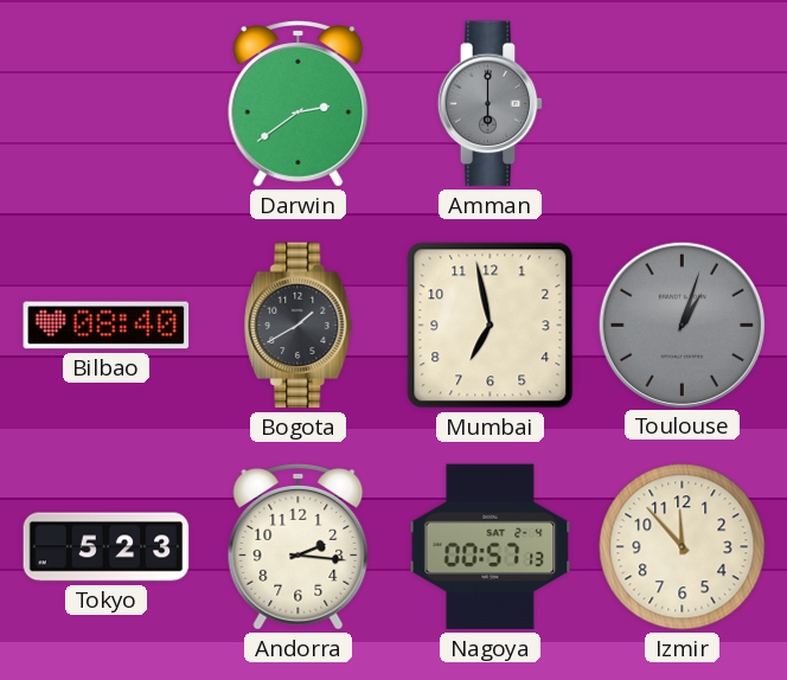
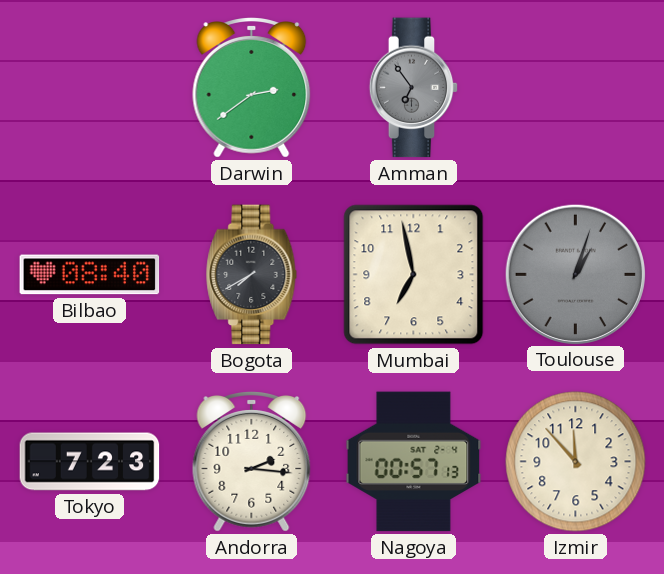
Amman: 6:00 -> 6:54 (414, 88)
Bogota: 1:40 -> 7:40 (252, 275)
Tokyo: 5:23 -> 7:23 (90, 462)
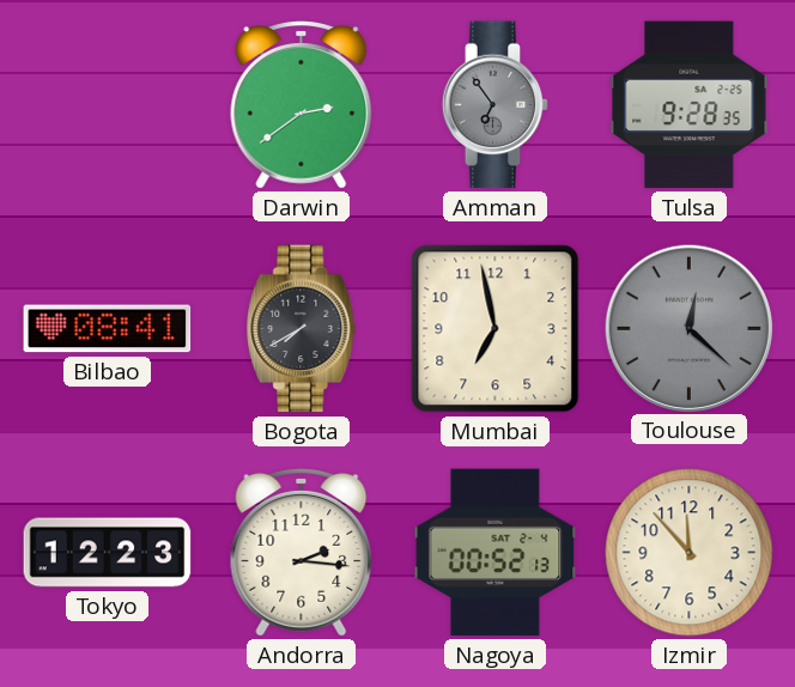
Tulsa: none -> 9:28 (690, 105)
Bilbao: 08:40 -> 08:41 (108, 329)
Toulouse: 1:03 -> 12:22 (688, 328)
Tokyo: 7:23 -> 12:23 (108, 553)
Nagoya: 00:57 -> 00:52 (496, 553)
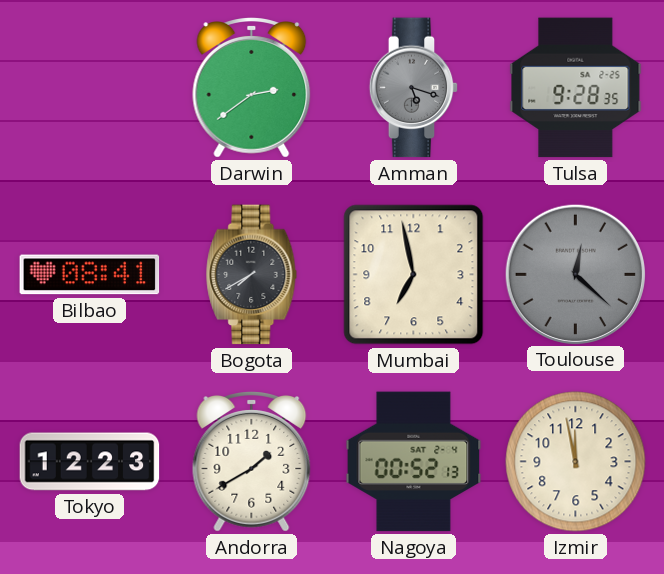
Amman: 6:54 -> 5:18 (414, 88)
Andorra: 2:16 -> 1:40 (252, 462)
Izmir: 11:53 -> 11:58 (576, 462)
